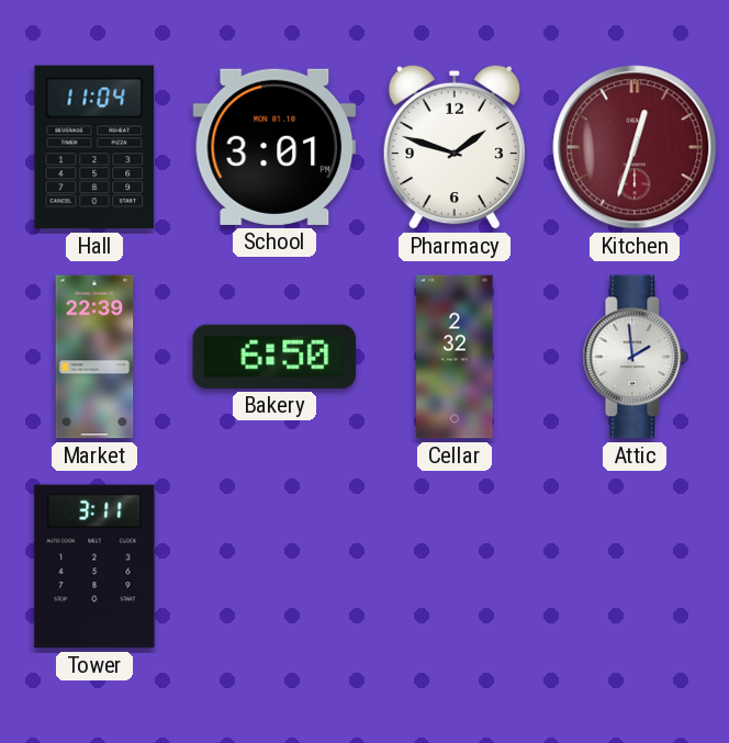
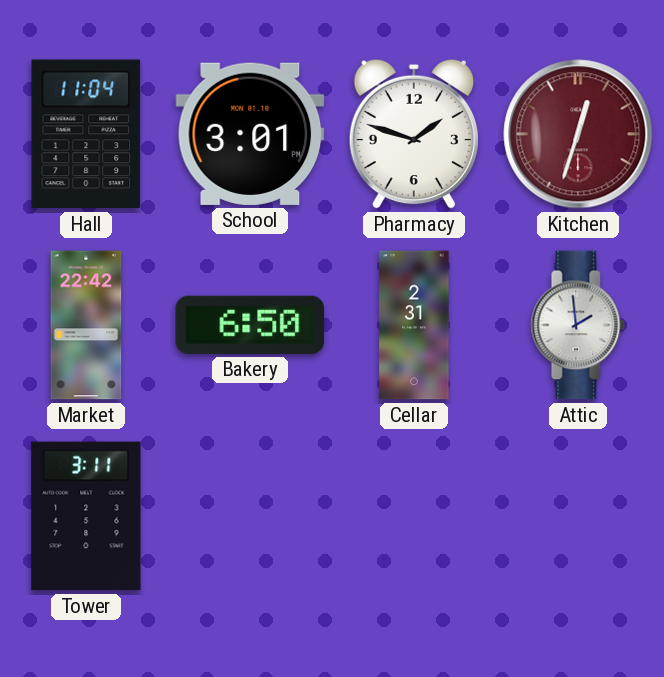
Market: 22:39 -> 22:42 (86, 325)
Cellar: 2:32 -> 2:31 (414, 325)
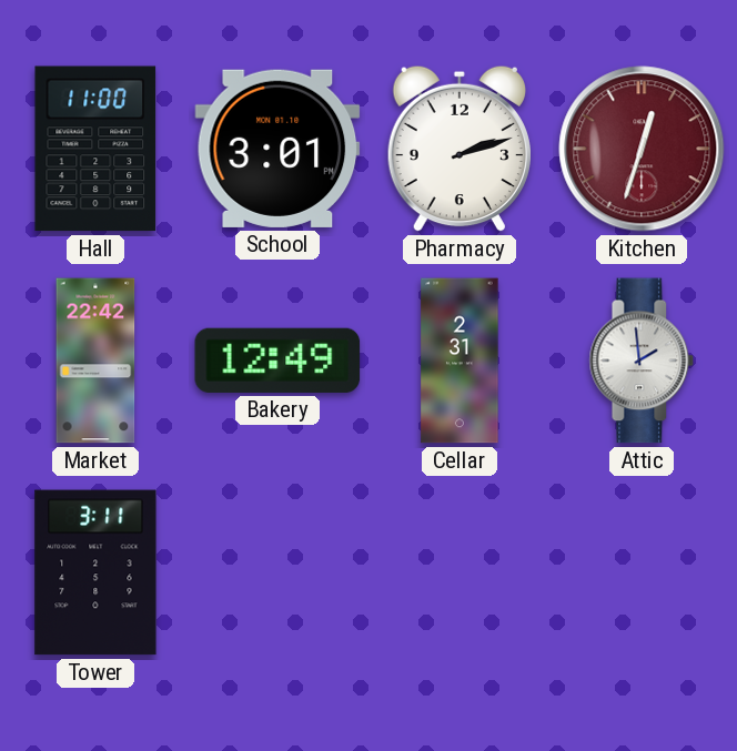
Hall: 11:04 -> 11:00 (95, 149)
Pharmacy: 1:48 -> 2:12 (460, 149)
Bakery: 6:50 -> 12:49 (277, 361)
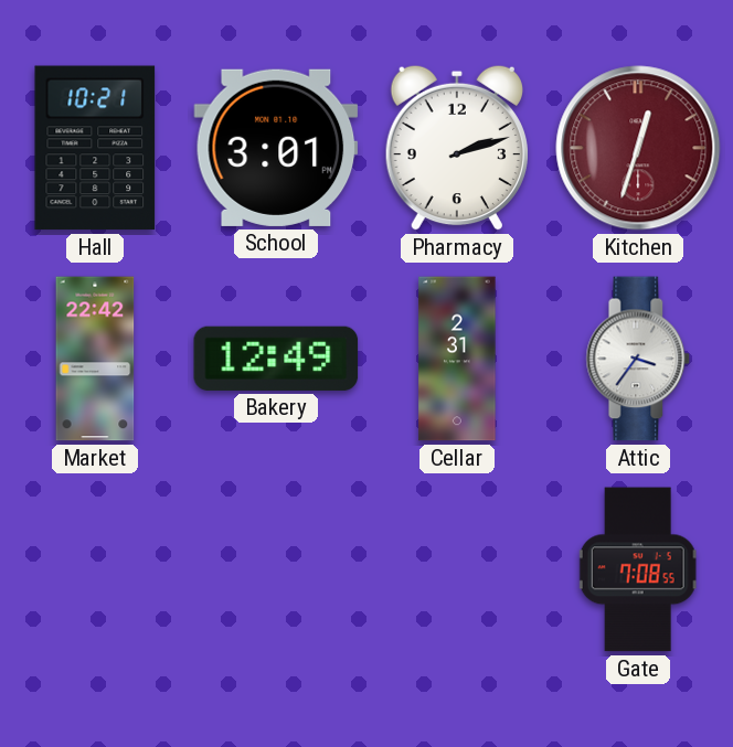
Hall: 11:00 -> 10:21 (95, 148)
Attic: 1:59 -> 3:36 (638, 359)
Tower: 3:11 -> none (95, 572)
Gate: none -> 7:08 (638, 569)
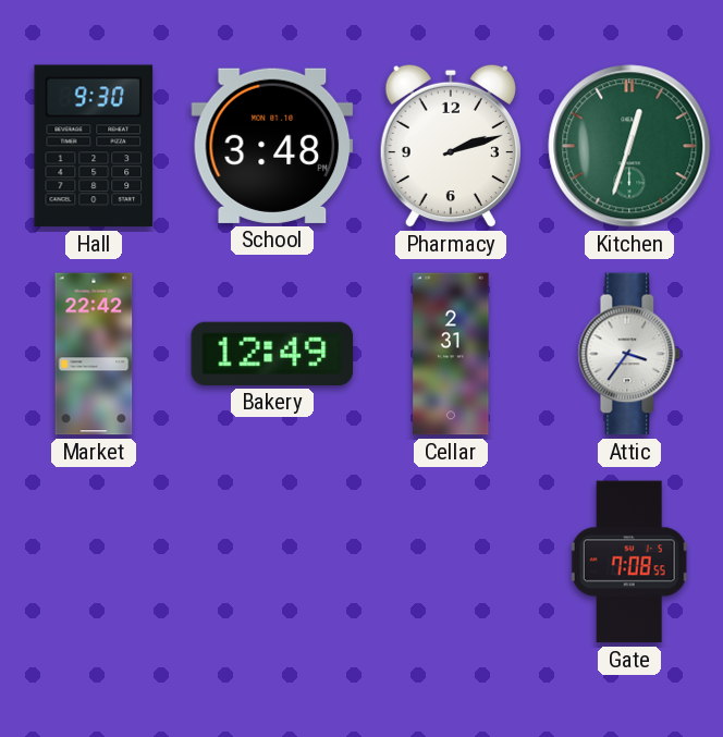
Hall: 10:21 -> 9:30 (94, 146)
School: 3:01 -> 3:48 (272, 146)
Kitchen dial: burgundy -> green (629, 146)
